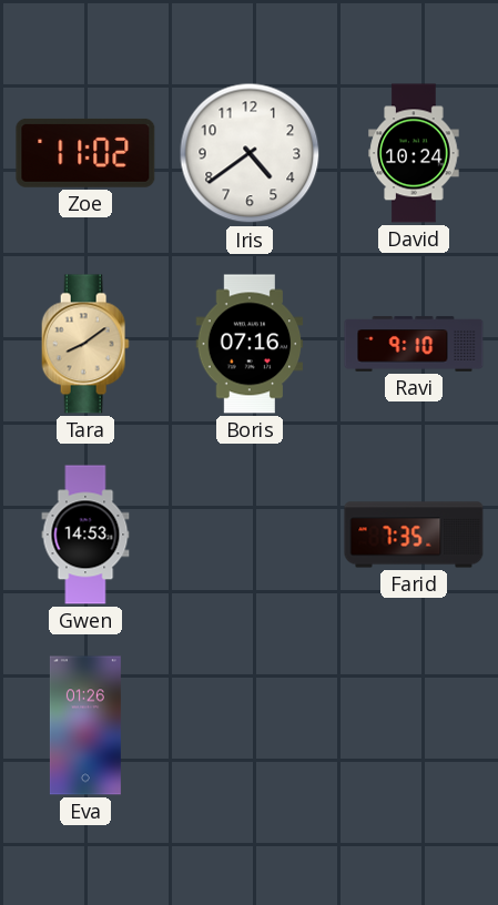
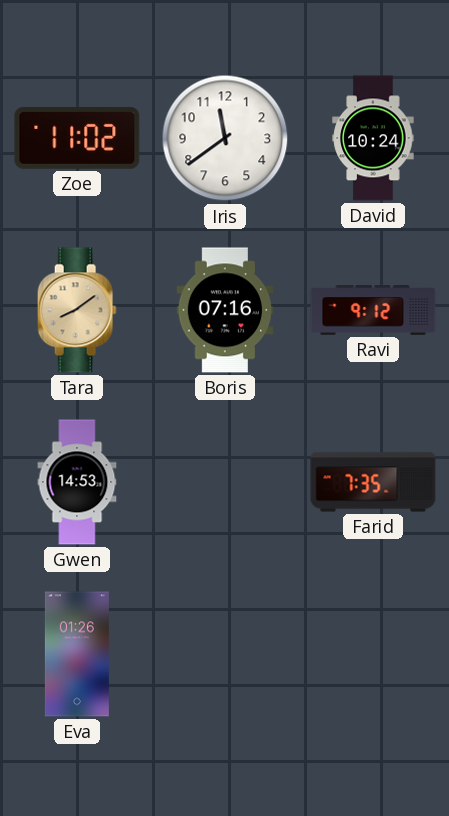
Iris: 4:39 -> 11:39 (225, 138)
Ravi: 9:10 -> 9:12 (373, 310)
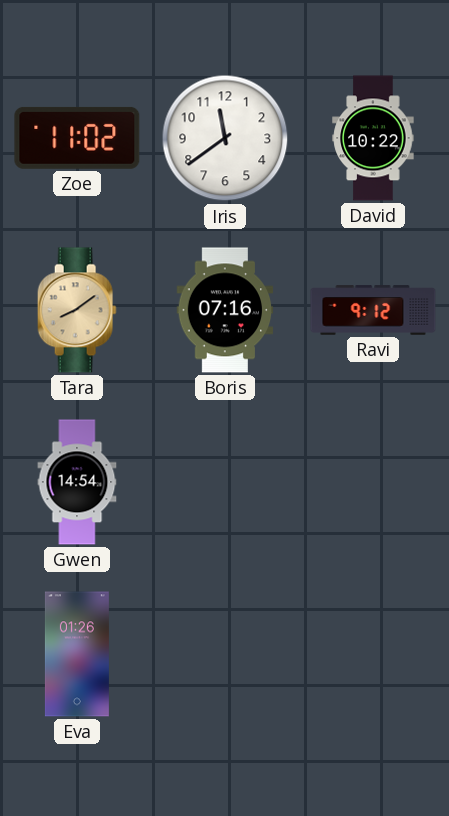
David: 10:24 -> 10:22 (373, 138)
Gwen: 14:53 -> 14:54 (77, 482)
Farid: 7:35 -> none (373, 482)
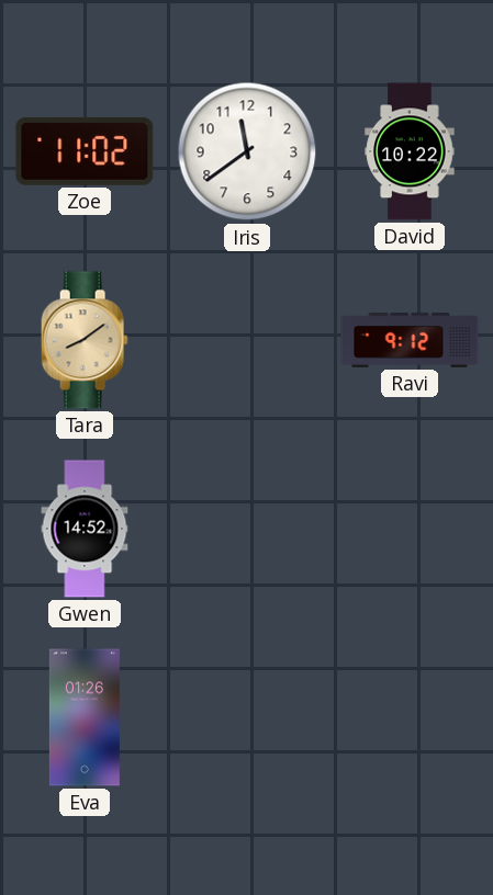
Boris: 07:16 -> none (225, 310)
Gwen: 14:54 -> 14:52 (85, 529)
